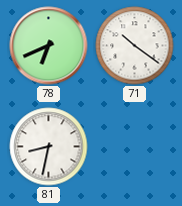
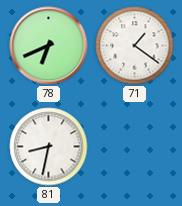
71: 10:21 -> 1:21 (135, 46)
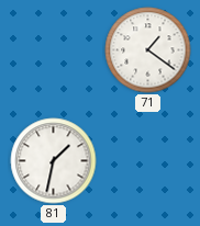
78: 6:41 -> none (49, 46)
81: 8:32 -> 1:32 (54, 161)
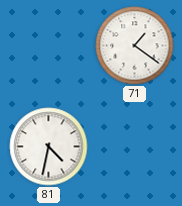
81: 1:32 -> 4:32 (49, 147)
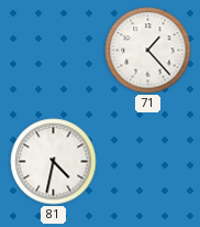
71: 1:21 -> 1:23 (148, 51)
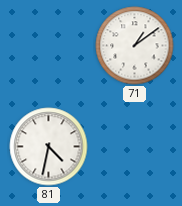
71: 1:23 -> 1:09 (135, 46)
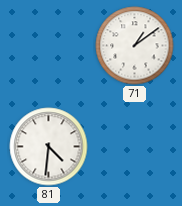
81: 4:32 -> 4:31 (49, 147)
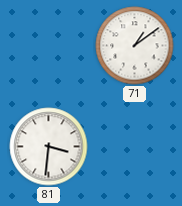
81: 4:31 -> 3:31 (49, 147)
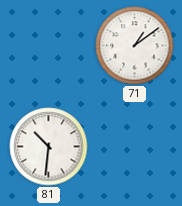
81: 3:31 -> 10:31 (49, 147)
